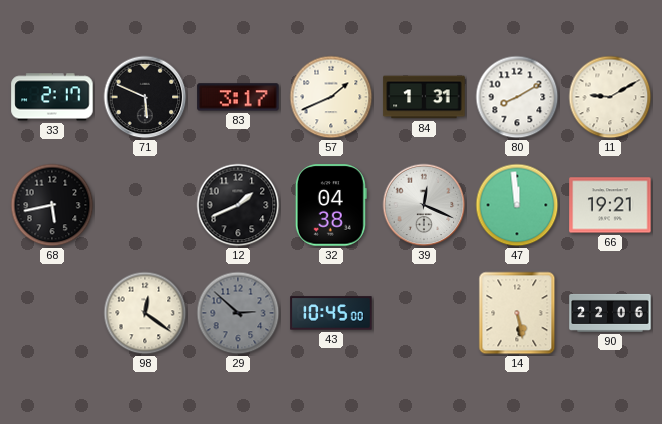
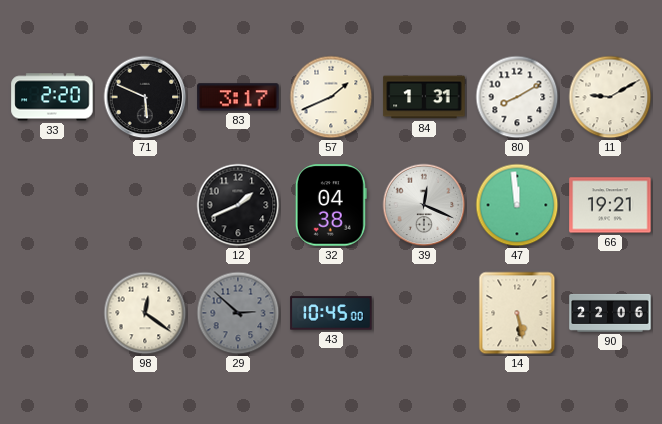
33: 2:17 -> 2:20 (52, 97)
68: 5:43 -> none (52, 205)
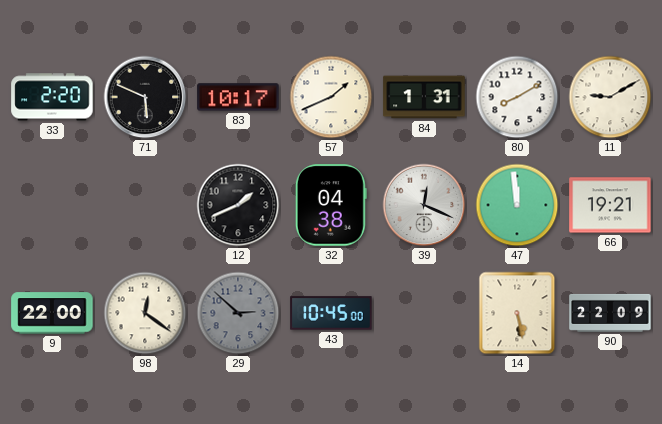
83: 3:17 -> 10:17 (238, 97)
9: none -> 22:00 (52, 313)
90: 22:06 -> 22:09 (610, 313)
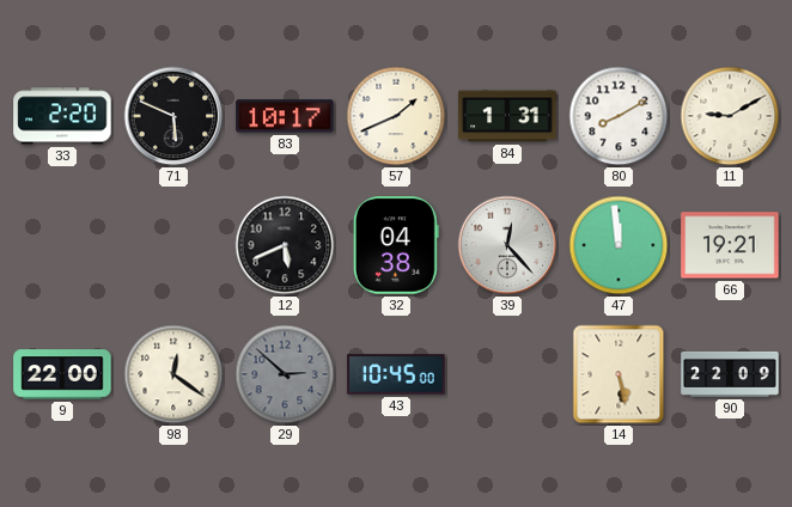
12: 1:41 -> 5:41 (285, 245)
39: 12:19 -> 12:23 (507, 245)
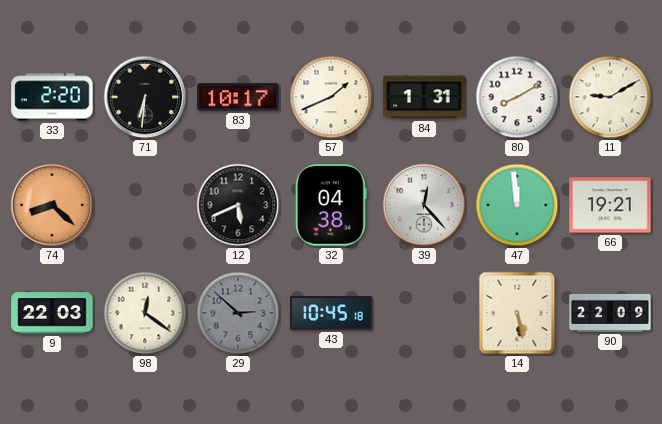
71: 5:49 -> 6:31 (145, 97)
74: none -> 8:22 (52, 205)
9: 22:00 -> 22:03 (52, 313)
43: 10:45:00 -> 10:45:18 (331, 313)
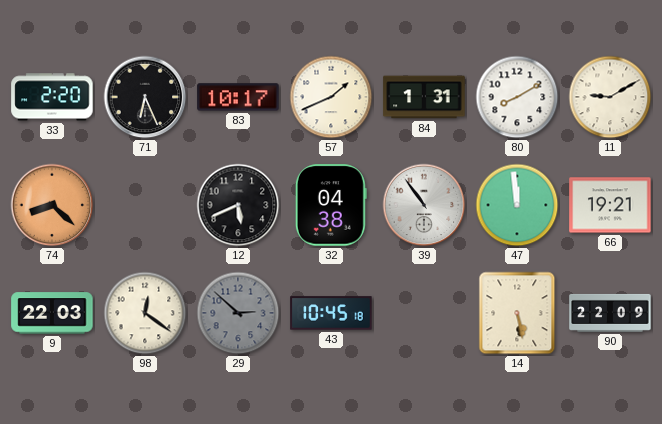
71: 6:31 -> 6:26 (145, 97)
39: 12:23 -> 10:54 (424, 205)
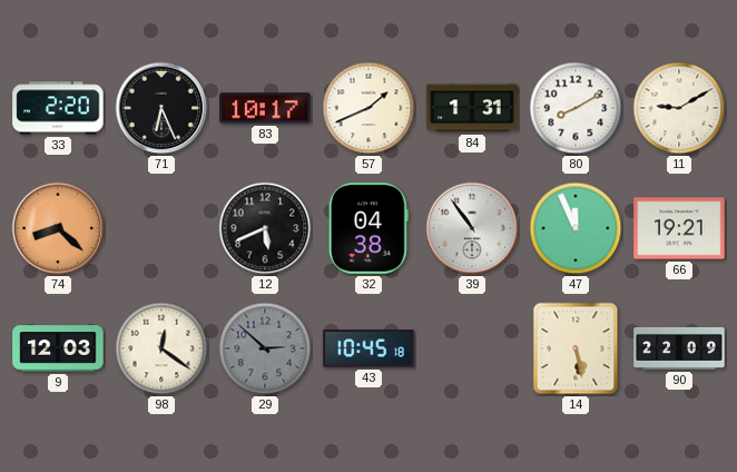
47: 11:59 -> 11:56 (576, 228)
9: 22:03 -> 12:03 (58, 348)
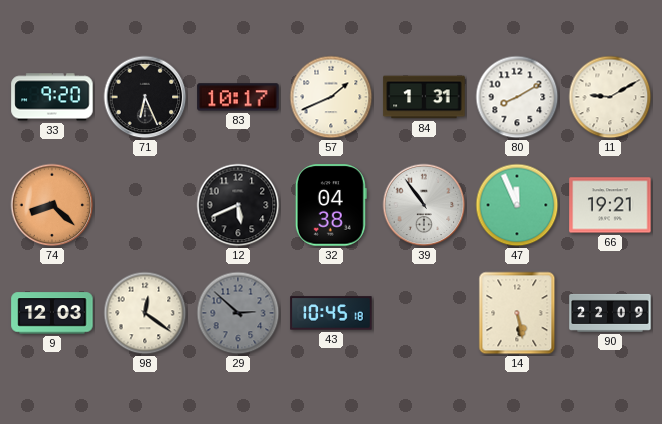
33: 2:20 -> 9:20 (52, 97)
